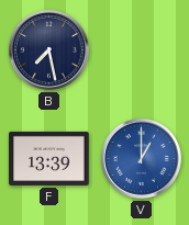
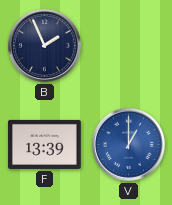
B: 7:28 -> 1:56 (44, 45)
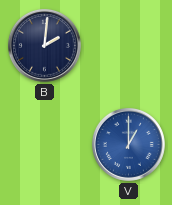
B: 1:56 -> 2:01 (44, 45)
F: 13:39 -> none (45, 144)
